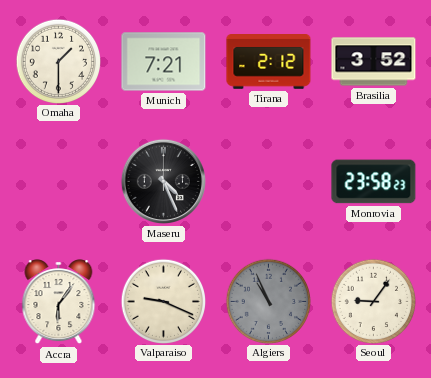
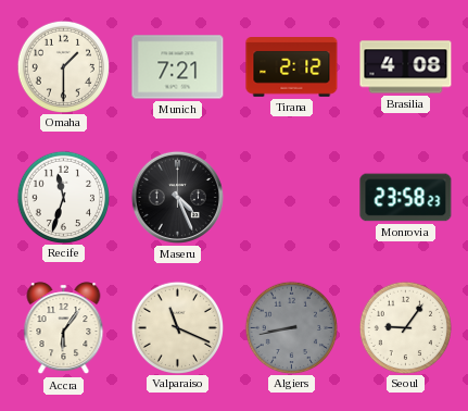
Brasilia: 3:52 -> 4:08 (406, 67)
Recife: none -> 11:33 (63, 197)
Valparaiso: 9:19 -> 11:19 (177, 327)
Algiers: 10:56 -> 8:43 (291, 327)
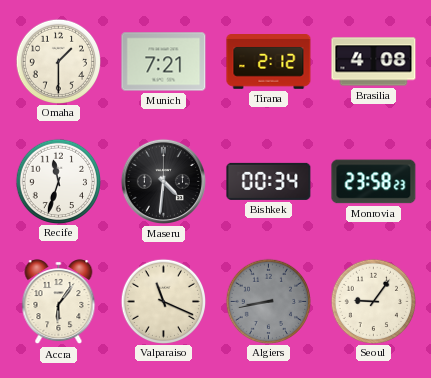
Maseru: 4:26 -> 4:31 (163, 181)
Bishkek: none -> 00:34 (269, 181)
